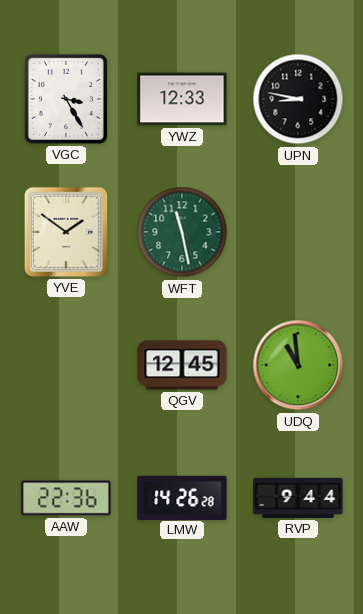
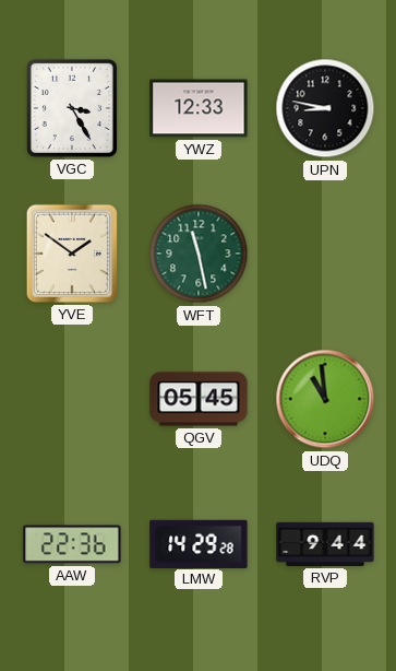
QGV: 12:45 -> 05:45 (199, 399)
LMW: 14:26 -> 14:29 (199, 543)
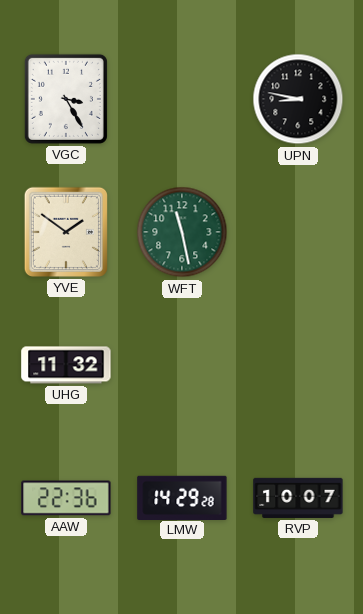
YWZ: 12:33 -> none (199, 108)
UHG: none -> 11:32 (66, 365)
QGV: 05:45 -> none (199, 399)
UDQ: 10:59 -> none (325, 399)
RVP: 9:44 -> 10:07 (298, 498)
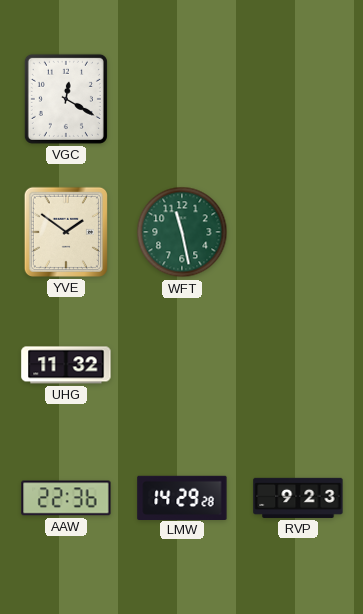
VGC: 3:25 -> 12:20 (66, 99)
UPN: 8:47 -> none (298, 99)
RVP: 10:07 -> 9:23 (298, 498)
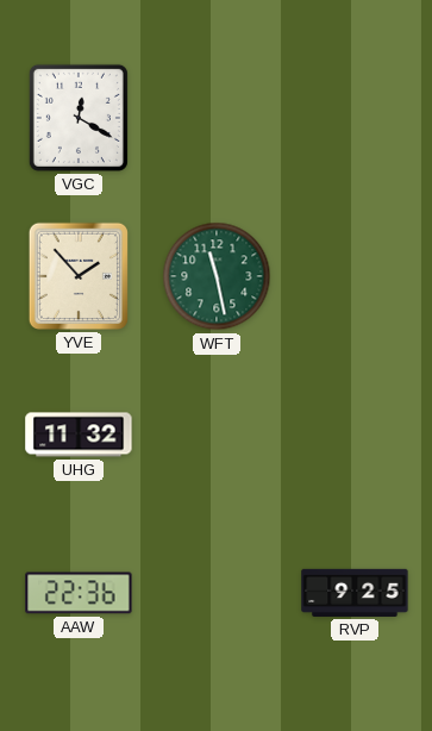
YVE: 1:51 -> 1:53 (79, 276)
LMW: 14:29 -> none (182, 497)
RVP: 9:23 -> 9:25 (355, 593)
